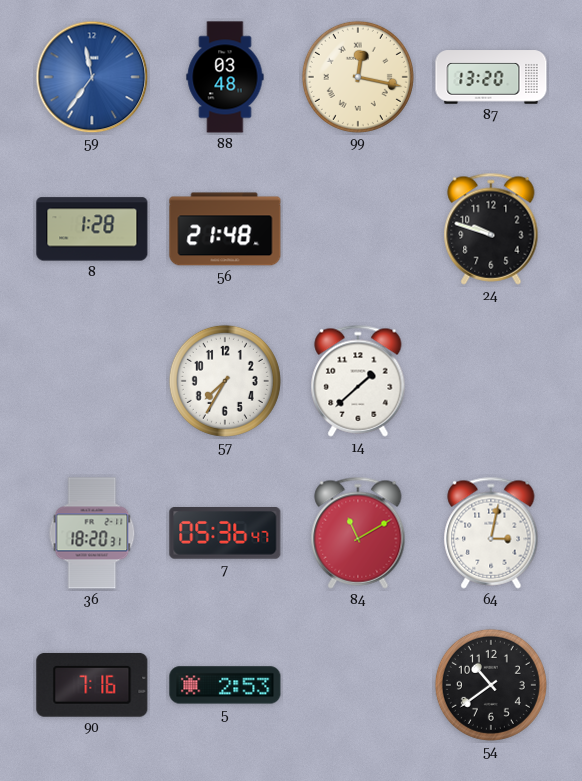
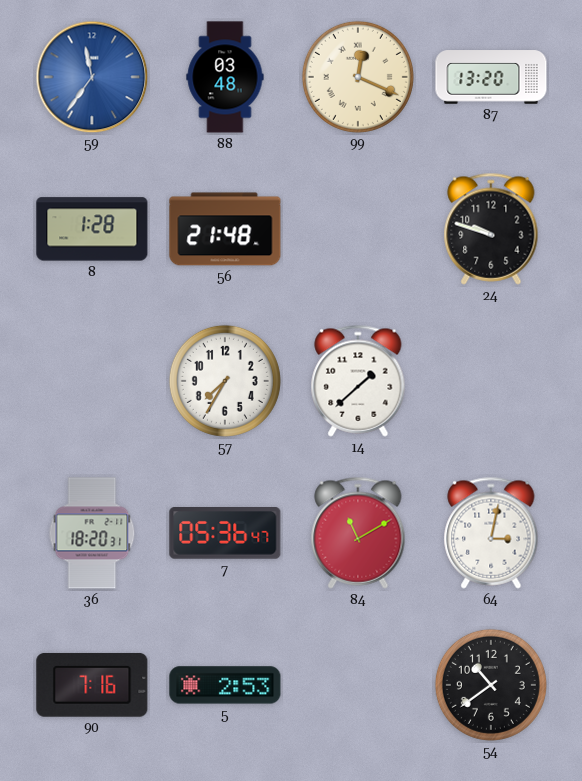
99: 12:17 -> 12:19 (358, 77)
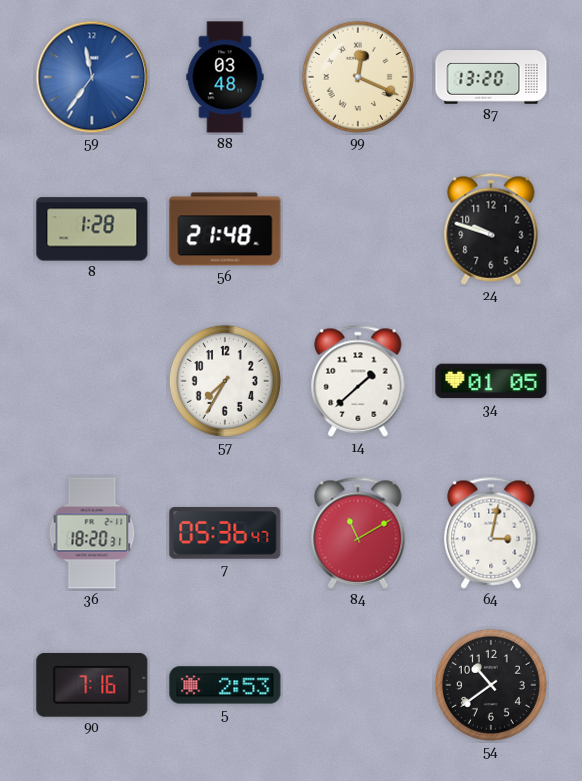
34: none -> 01:05 (491, 381)
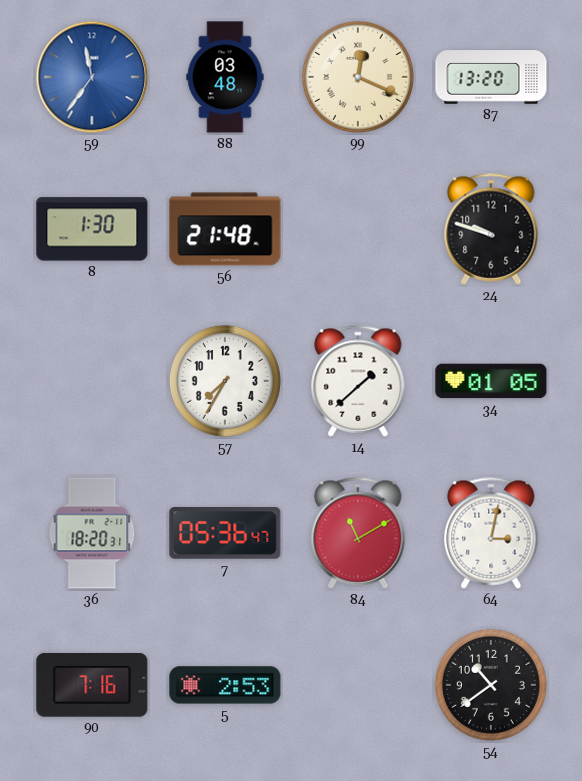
8: 1:28 -> 1:30 (92, 229)
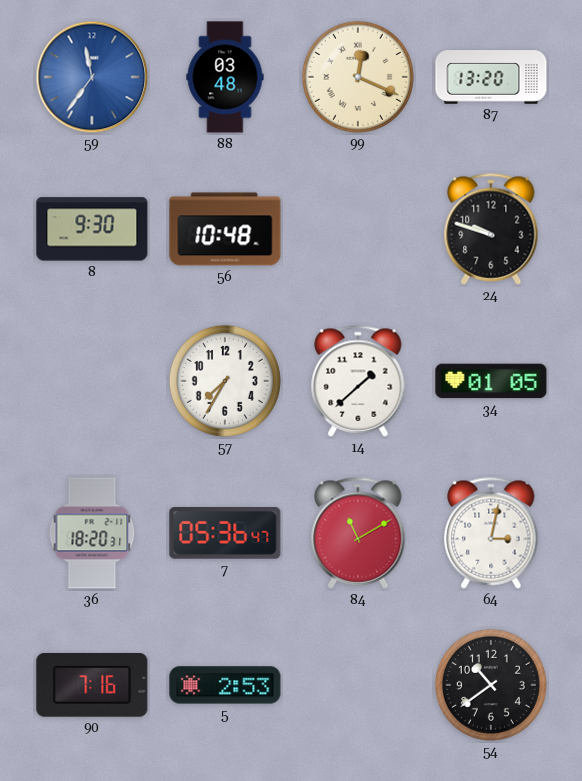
8: 1:30 -> 9:30 (92, 229)
56: 21:48 -> 10:48 (225, 229)
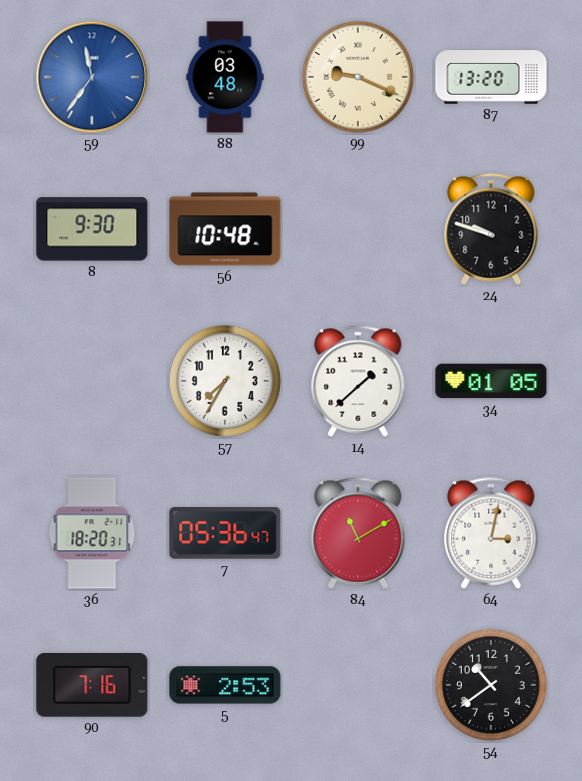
99: 12:19 -> 9:19 (358, 77)
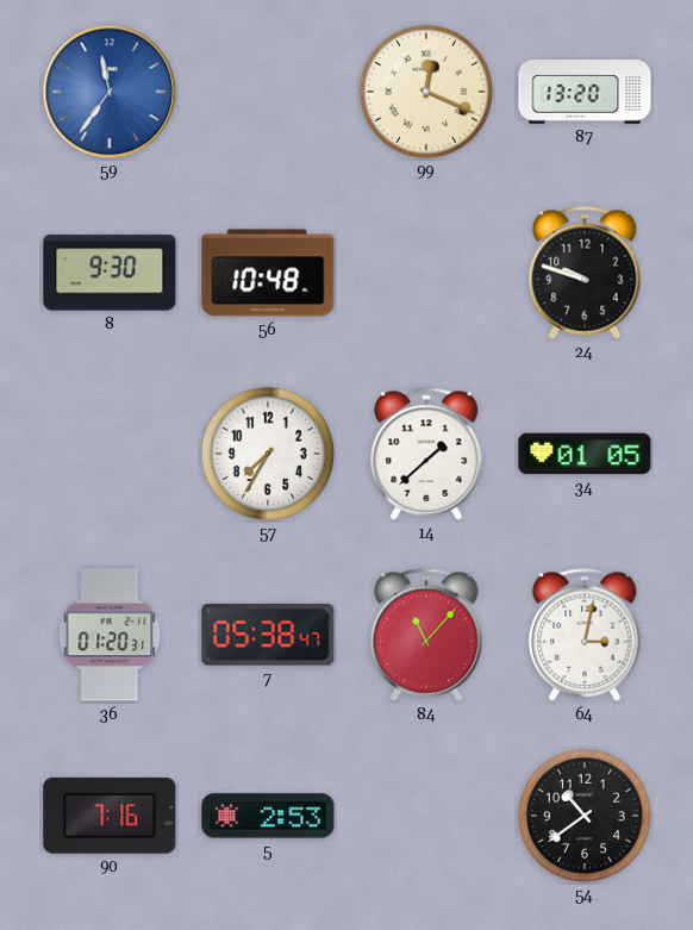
88: 03:48 -> none (225, 77)
99: 9:19 -> 12:19 (426, 92)
36: 18:20 -> 01:20 (110, 635)
7: 05:36 -> 05:38 (268, 636)
84: 11:10 -> 11:07 (426, 635)
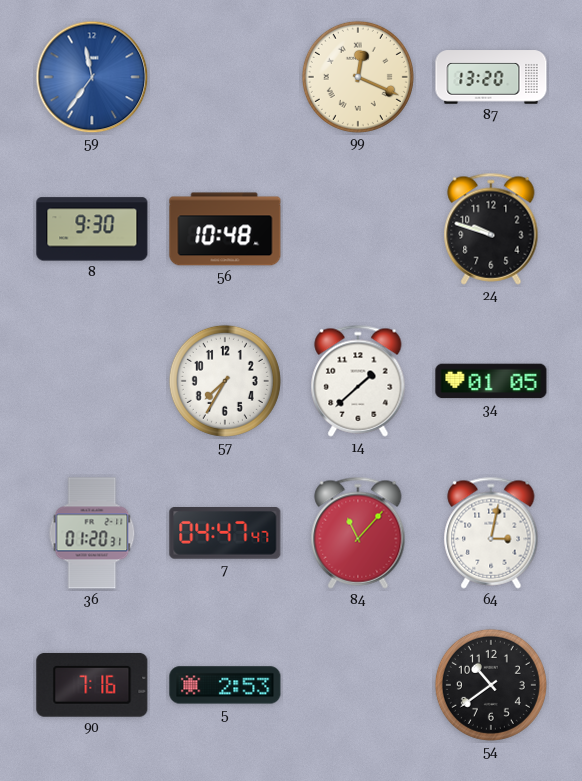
7: 05:38 -> 04:47 (225, 534)
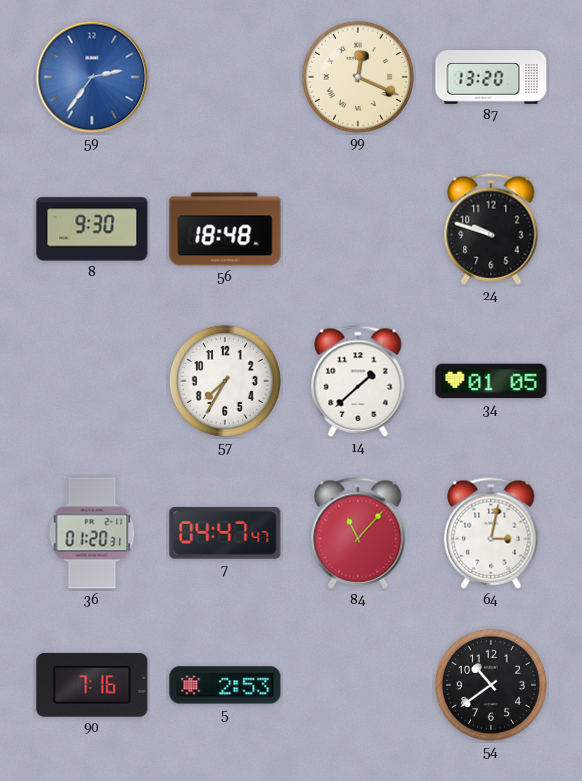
59: 11:36 -> 2:36 (92, 77)
56: 10:48 -> 18:48 (225, 229)
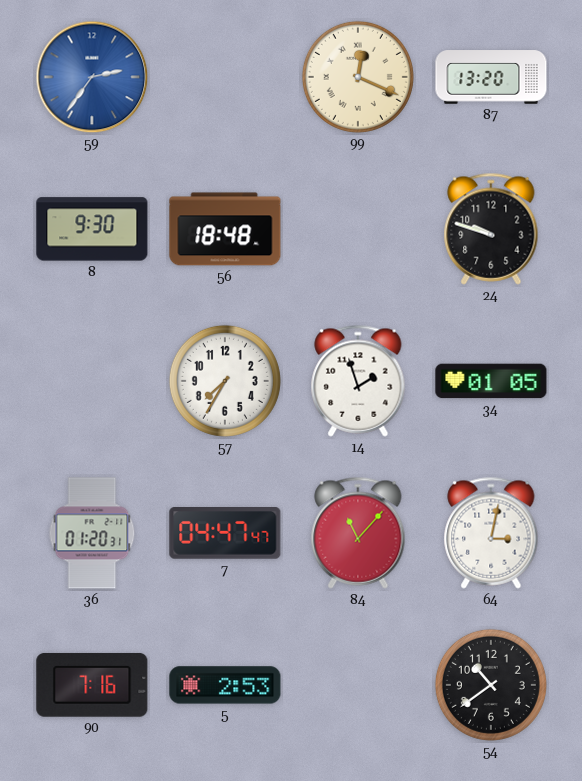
14: 1:38 -> 1:57 (358, 381)
